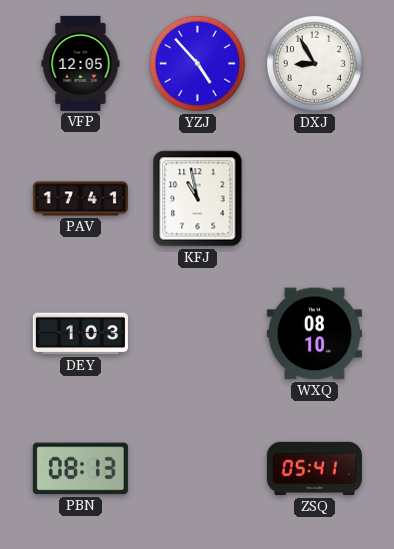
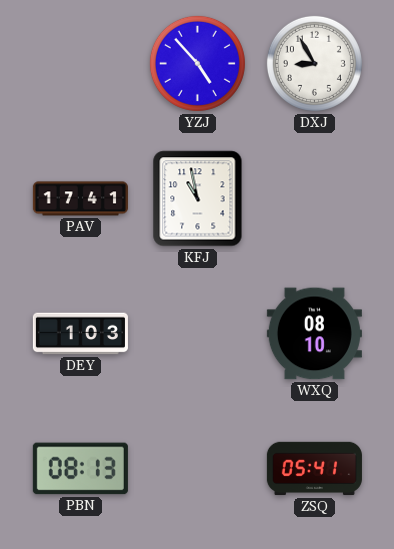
VFP: 12:05 -> none (81, 63)
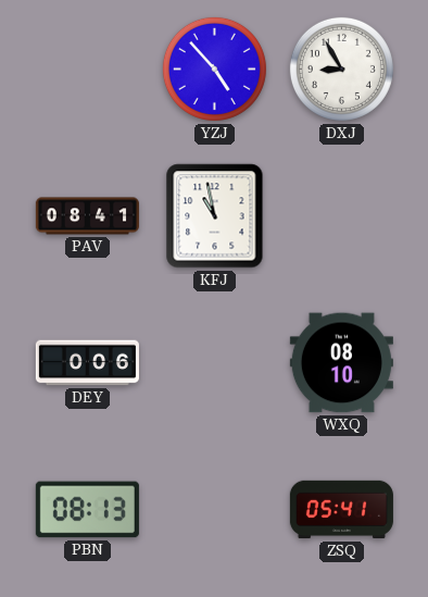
PAV: 17:41 -> 08:41 (87, 216)
DEY: 1:03 -> 0:06 (87, 363)
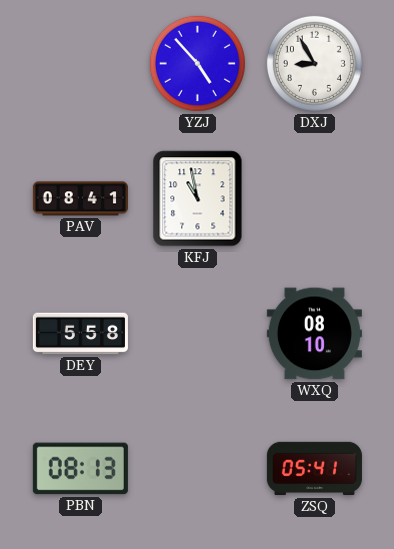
DEY: 0:06 -> 5:58 (80, 334)
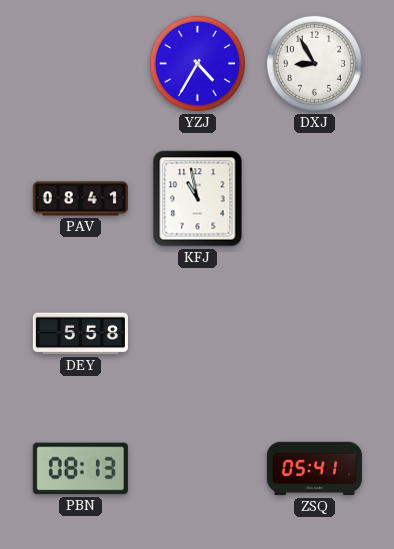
YZJ: 4:53 -> 4:35 (197, 63)
WXQ: 08:10 -> none (314, 334)
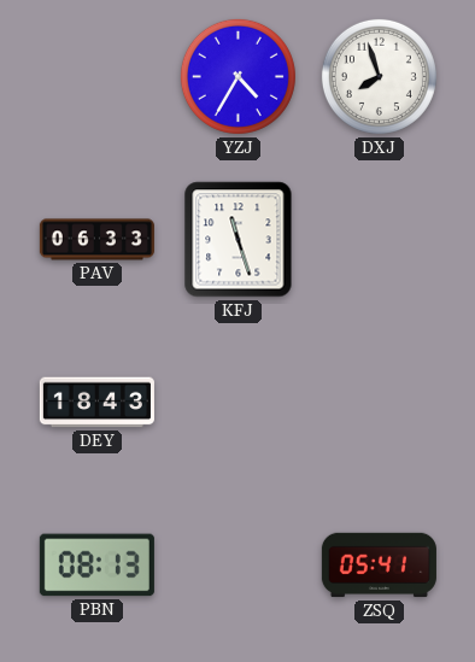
DXJ: 8:55 -> 7:57 (379, 76)
PAV: 08:41 -> 06:33 (96, 240)
KFJ: 10:58 -> 11:27 (239, 240)
DEY: 5:58 -> 18:43 (96, 403)
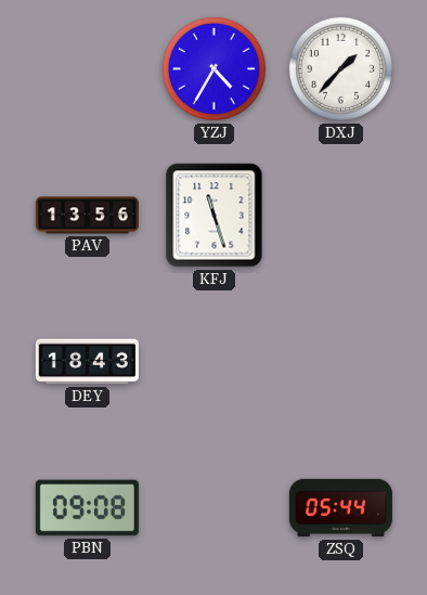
DXJ: 7:57 -> 1:37 (340, 68)
PAV: 06:33 -> 13:56 (87, 216)
PBN: 08:13 -> 09:08 (87, 508)
ZSQ: 05:41 -> 05:44 (340, 508)
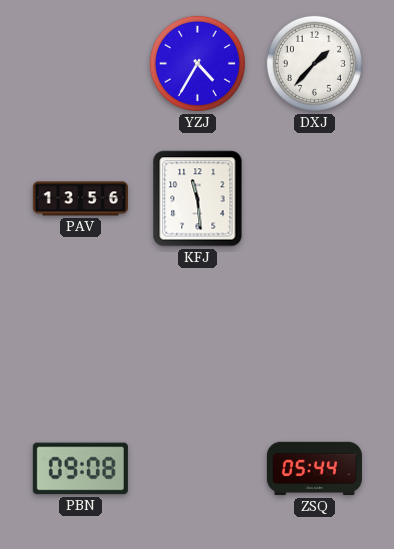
KFJ: 11:27 -> 11:29 (198, 199)
DEY: 18:43 -> none (87, 362)
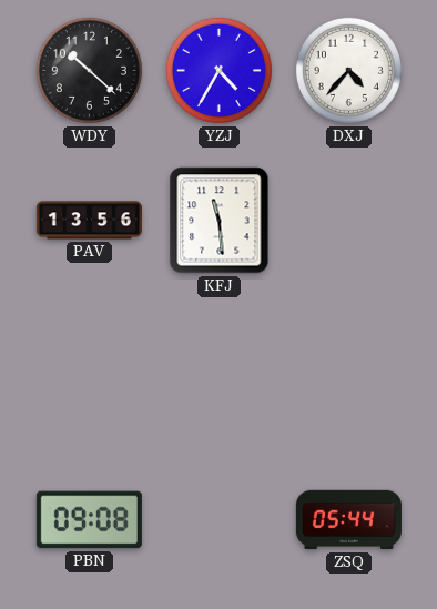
WDY: none -> 10:22 (89, 70)
DXJ: 1:37 -> 4:37 (348, 70)
